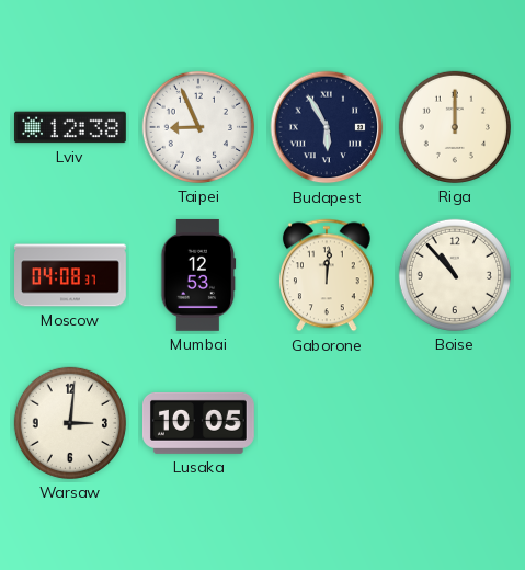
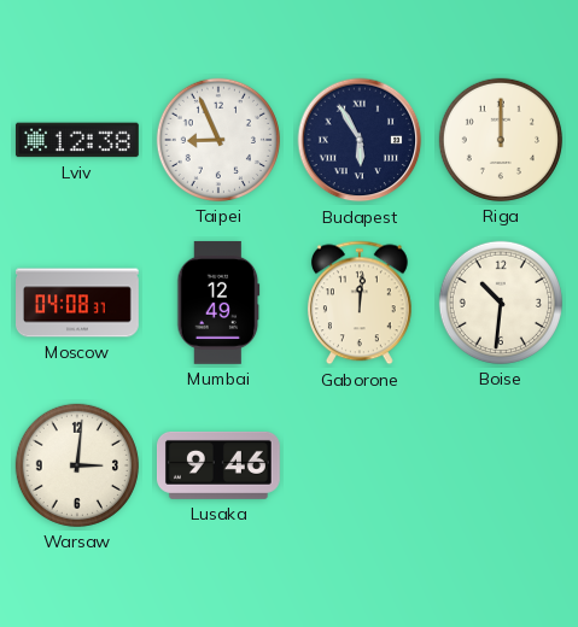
Mumbai: 12:53 -> 12:49 (218, 303)
Boise: 10:53 -> 10:31 (501, 303)
Lusaka: 10:05 -> 9:46 (218, 465)
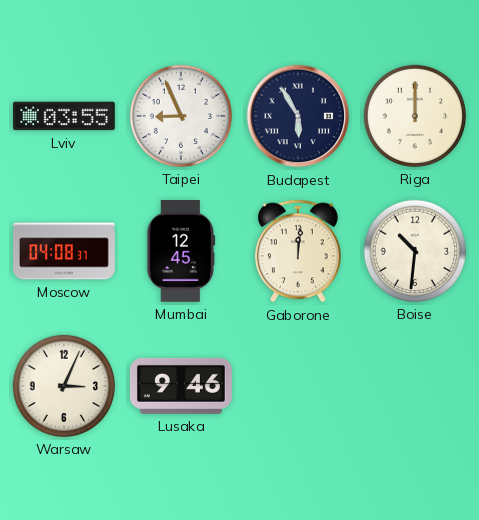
Lviv: 12:38 -> 03:55 (64, 116)
Mumbai: 12:49 -> 12:45 (181, 251)
Warsaw: 3:01 -> 3:04 (64, 386)
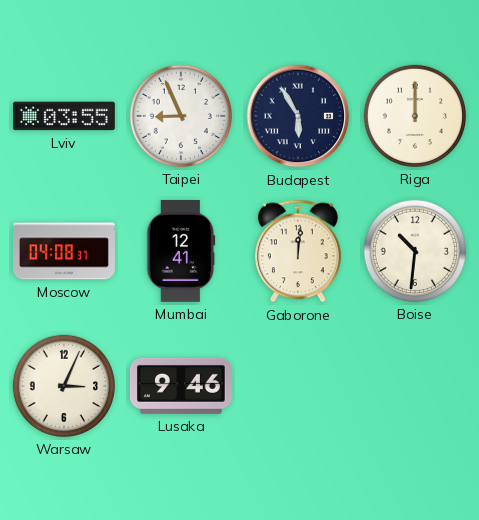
Mumbai: 12:45 -> 12:41 (181, 251)
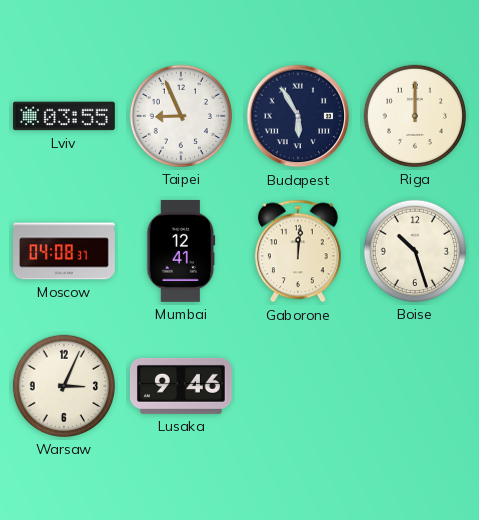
Boise: 10:31 -> 10:27 (415, 251)
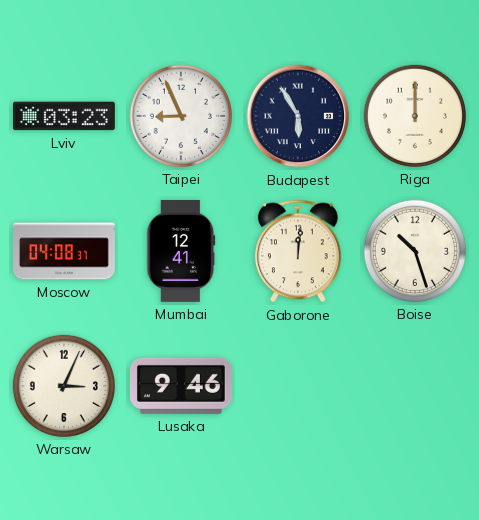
Lviv: 03:55 -> 03:23 (64, 116)
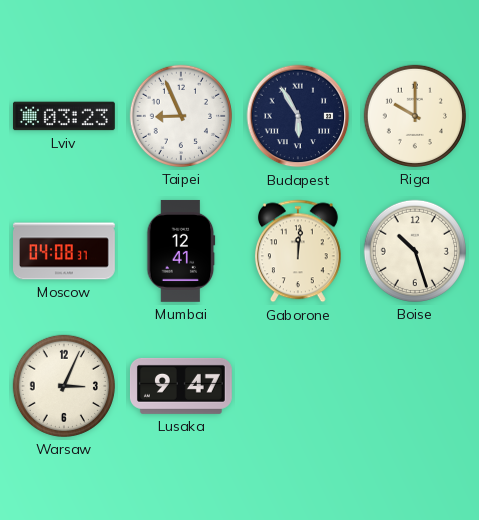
Riga: 12:00 -> 10:00 (415, 116)
Lusaka: 9:46 -> 9:47 (181, 386)
